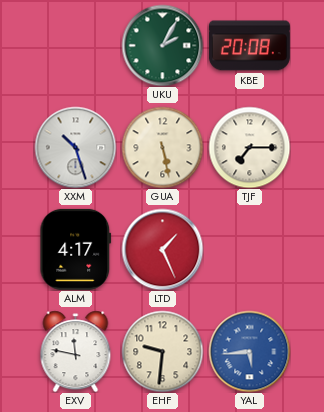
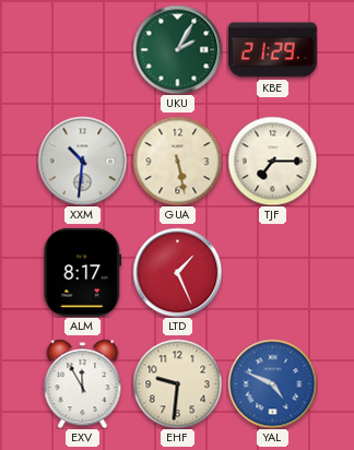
KBE: 20:08 -> 21:29 (272, 50)
XXM: 10:27 -> 10:31 (82, 161)
ALM: 4:17 -> 8:17 (83, 272)
EXV: 11:47 -> 11:55 (83, 383)
YAL: 5:44 -> 4:49 (272, 383)
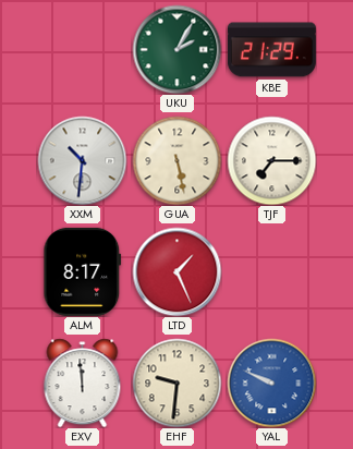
EXV: 11:55 -> 11:59 (83, 383)
YAL: 4:49 -> 9:49 (271, 383)
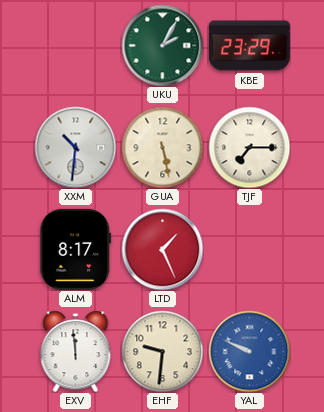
KBE: 21:29 -> 23:29 (249, 46)
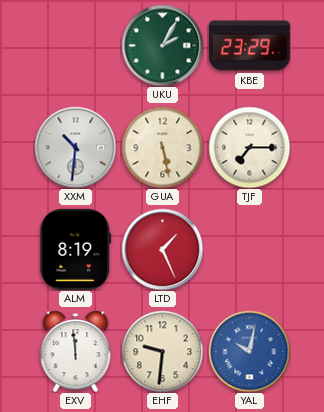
ALM: 8:17 -> 8:19 (76, 249)
YAL: 9:49 -> 10:02 (249, 351)
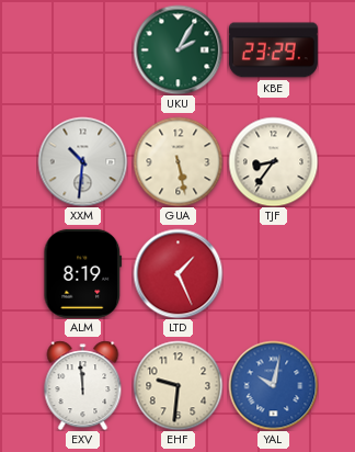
TJF: 7:15 -> 8:36 (273, 161)
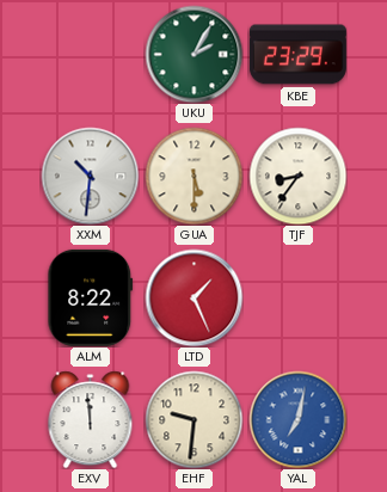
GUA: 5:28 -> 5:30 (193, 176)
ALM: 8:19 -> 8:22 (91, 297)
YAL: 10:02 -> 7:02 (297, 419)
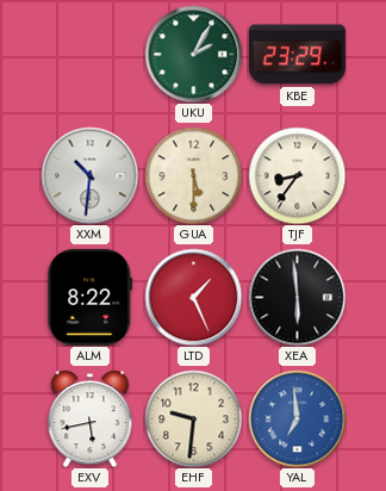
XEA: none -> 5:59 (297, 297)
EXV: 11:59 -> 5:43 (91, 418)
YAL: 7:02 -> 6:59 (297, 418)
